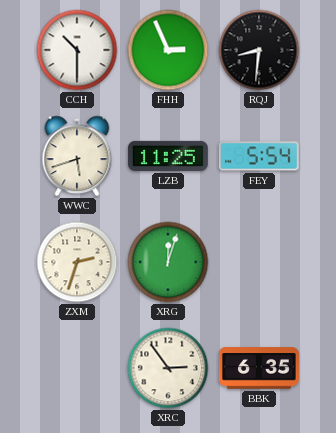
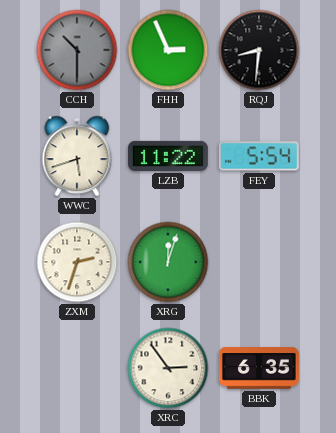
CCH dial: white -> grey (77, 50)
LZB: 11:25 -> 11:22 (168, 156)
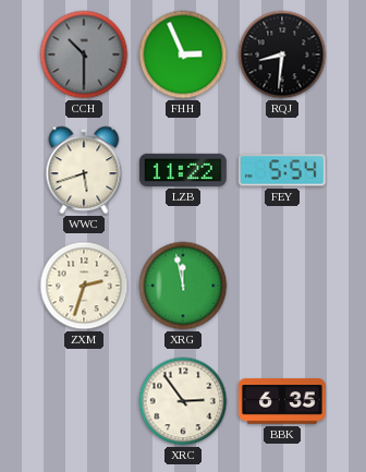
XRG: 12:03 -> 11:58 (183, 286)
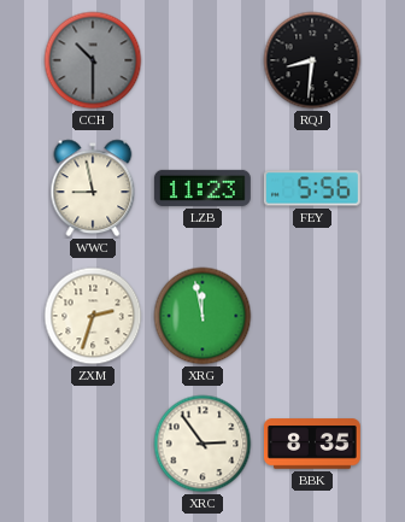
FHH: 2:56 -> none (183, 55)
WWC: 5:42 -> 8:58 (93, 188)
LZB: 11:22 -> 11:23 (202, 188)
FEY: 5:54 -> 5:56 (312, 188)
BBK: 6:35 -> 8:35 (313, 444)
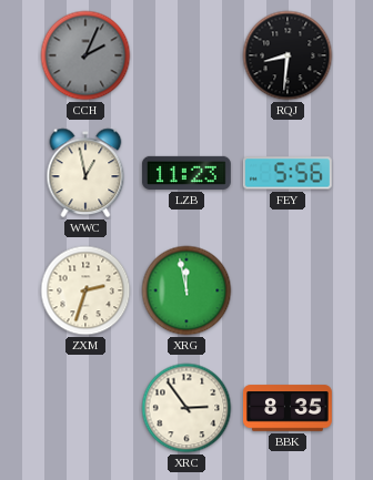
CCH: 10:30 -> 2:04 (85, 55)
WWC: 8:58 -> 12:58 (85, 173)
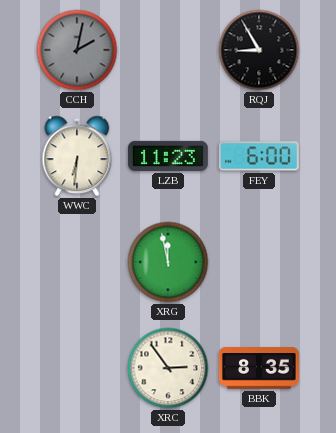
CCH: 2:04 -> 2:02 (77, 50)
RQJ: 8:31 -> 8:55 (259, 50)
WWC: 12:58 -> 6:31 (77, 156)
FEY: 5:56 -> 6:00 (259, 156)
ZXM: 2:33 -> none (85, 290)
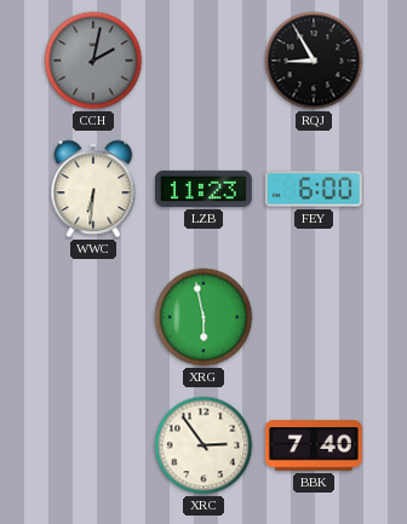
XRG: 11:58 -> 5:58 (203, 317)
BBK: 8:35 -> 7:40 (315, 445)
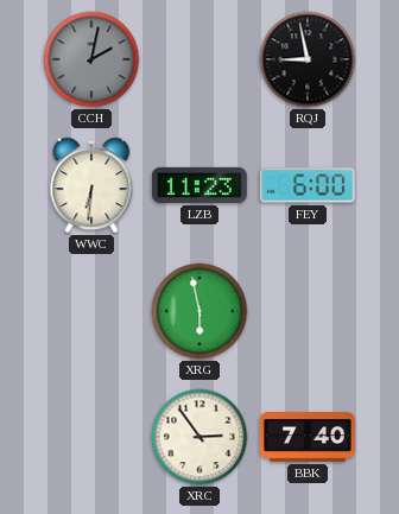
RQJ: 8:55 -> 8:58 (308, 59)
